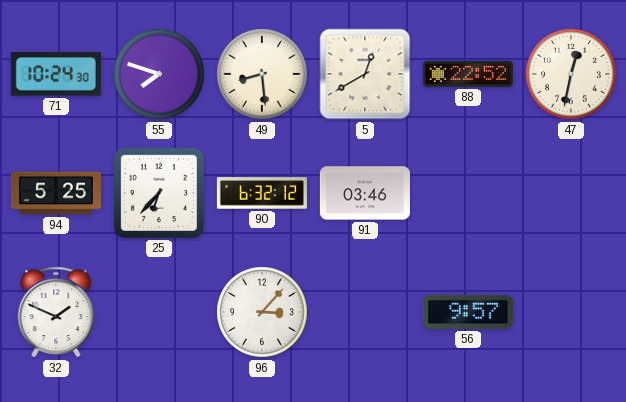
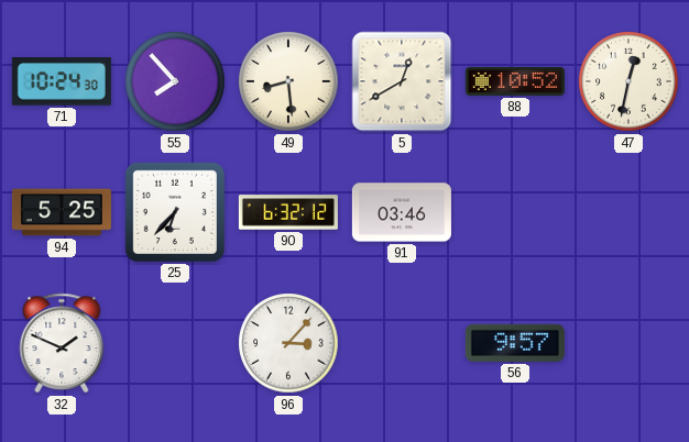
55: 7:48 -> 7:53 (175, 81)
88: 22:52 -> 10:52 (515, 81)
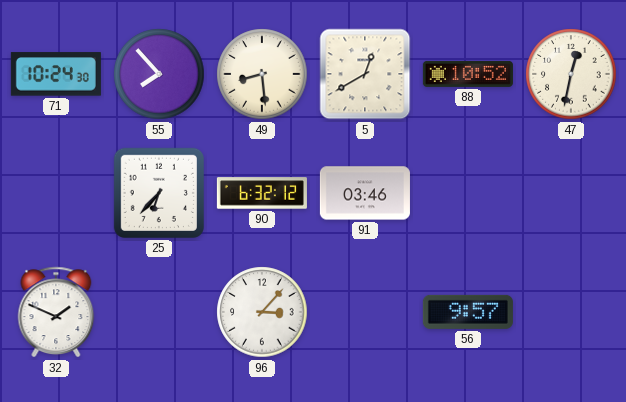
94: 5:25 -> none (62, 212)
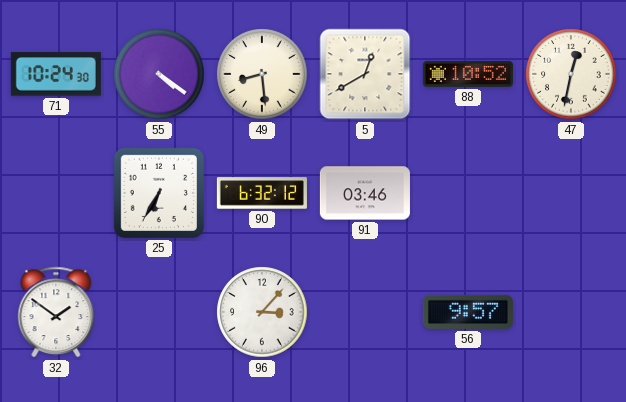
55: 7:53 -> 4:21 (159, 74)
25: 6:37 -> 6:35 (159, 193)
32: 1:49 -> 1:51 (56, 312)
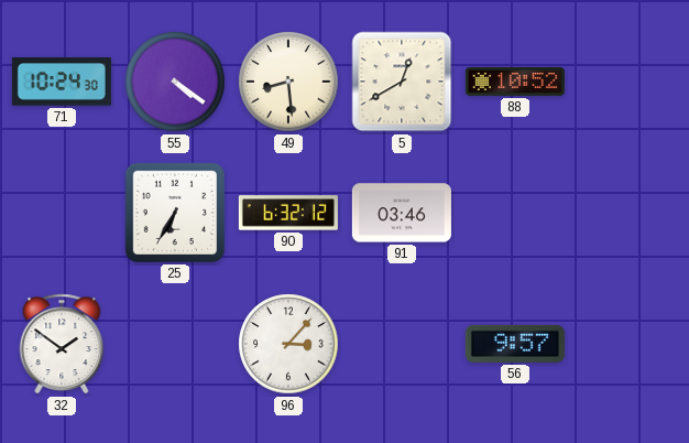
47: 12:32 -> none (571, 74)
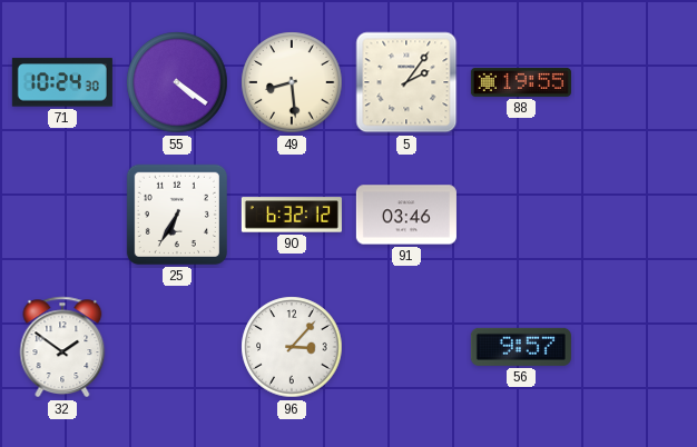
5: 12:40 -> 2:06 (406, 82)
88: 10:52 -> 19:55 (521, 82)
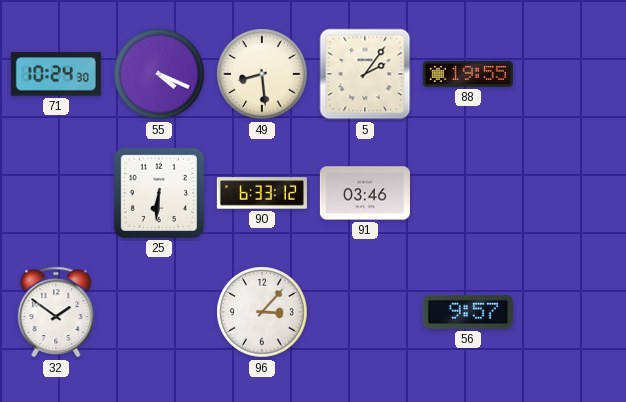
55: 4:21 -> 4:19 (159, 74)
25: 6:35 -> 6:31 (159, 193)
90: 6:32 -> 6:33 (262, 193)
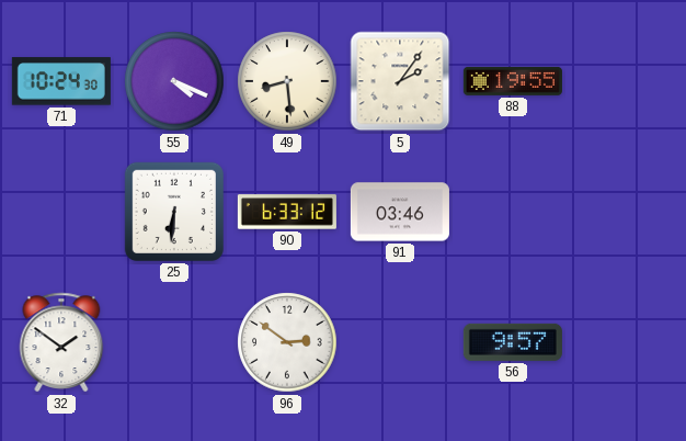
96: 3:07 -> 2:51 (287, 342)
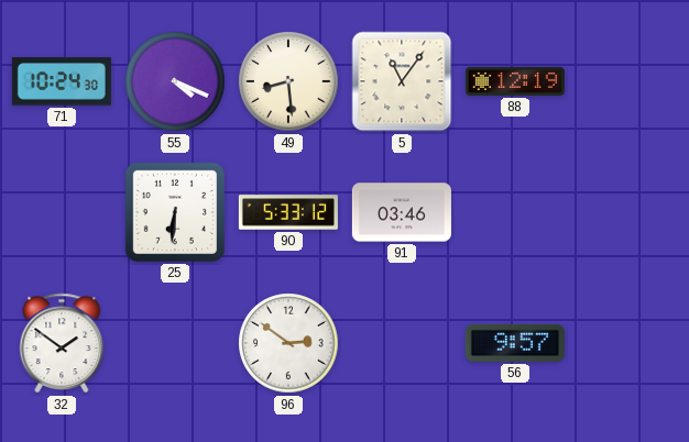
5: 2:06 -> 11:06 (402, 81)
88: 19:55 -> 12:19 (515, 81)
90: 6:33 -> 5:33 (288, 212)
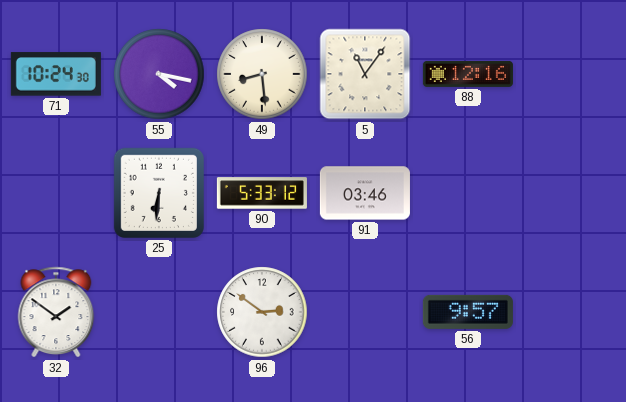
55: 4:19 -> 4:17 (159, 74)
88: 12:19 -> 12:16 (468, 74)
